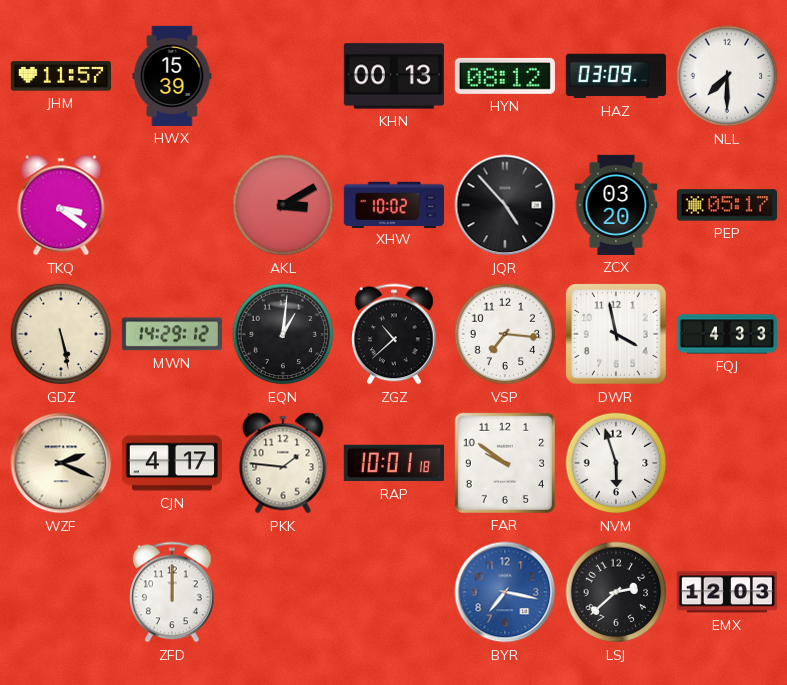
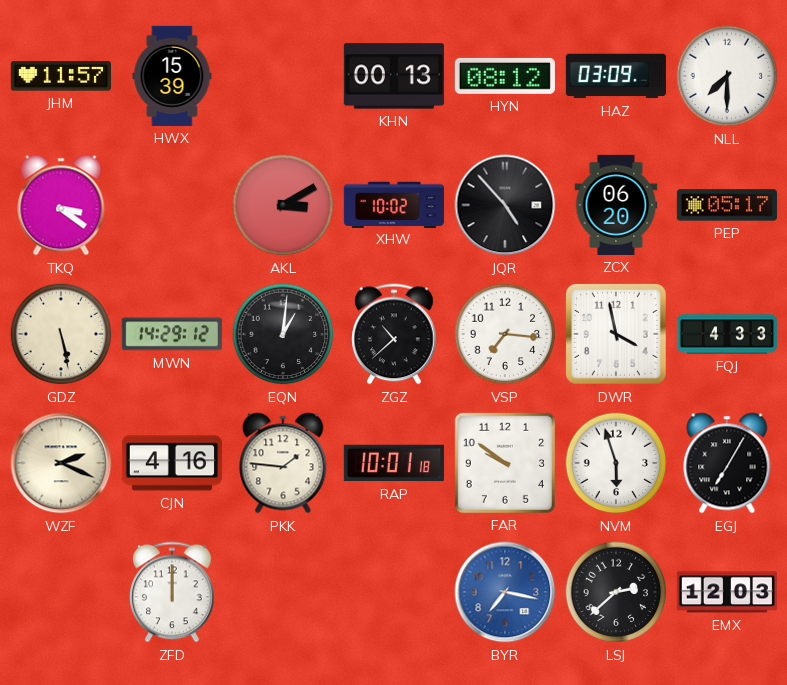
ZCX: 03:20 -> 06:20 (616, 205)
CJN: 4:17 -> 4:16 (172, 463)
EGJ: none -> 7:05 (727, 463)
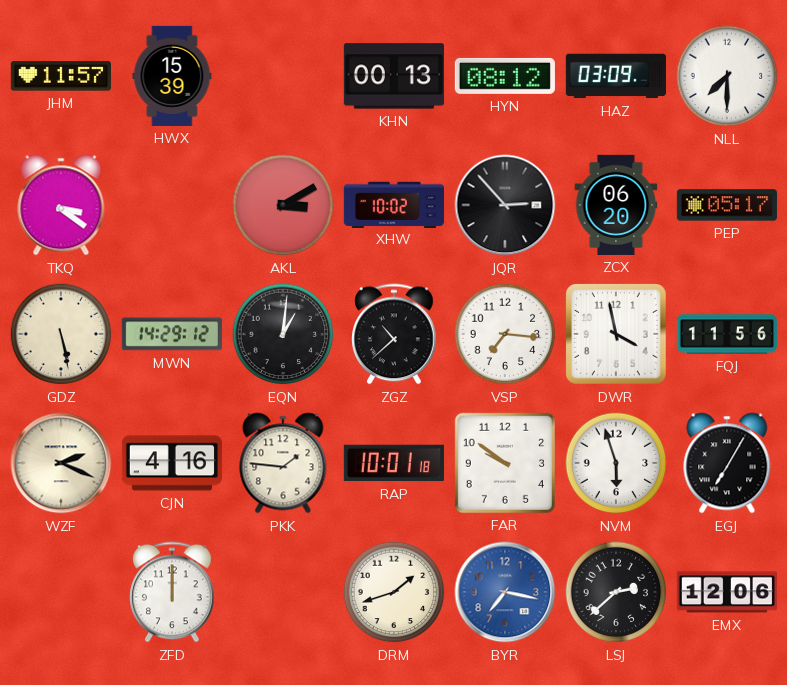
JQR: 4:53 -> 2:53 (505, 205)
FQJ: 4:33 -> 11:56 (726, 334)
DRM: none -> 1:42 (394, 592)
EMX: 12:03 -> 12:06 (727, 592)
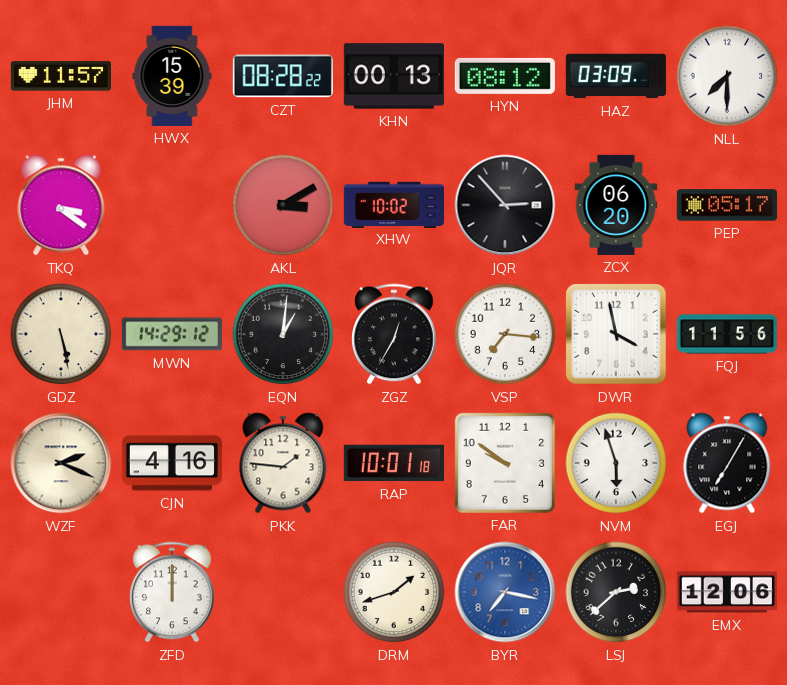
CZT: none -> 08:28 (283, 76)
ZGZ: 10:38 -> 12:35 (394, 334)
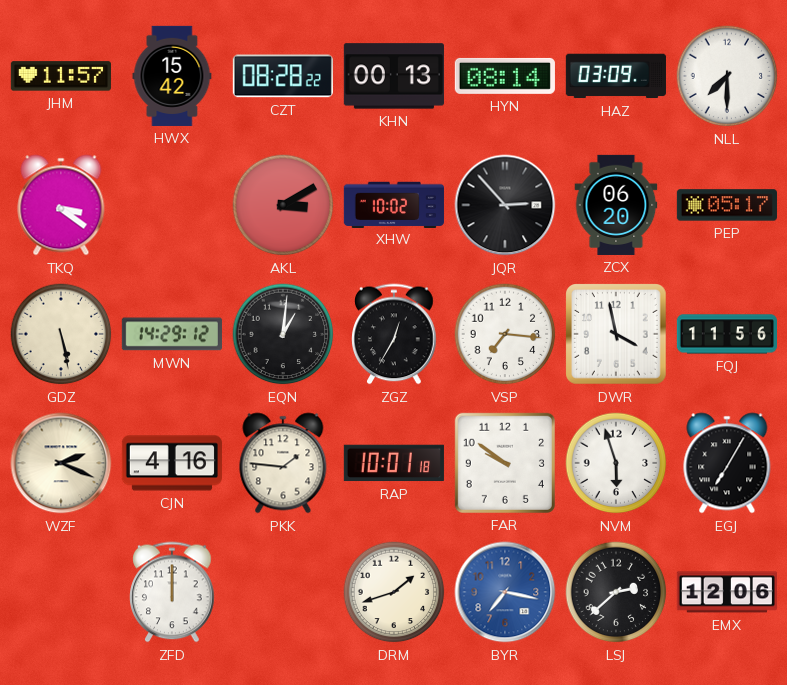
HWX: 15:39 -> 15:42 (172, 76)
HYN: 08:12 -> 08:14 (505, 76)
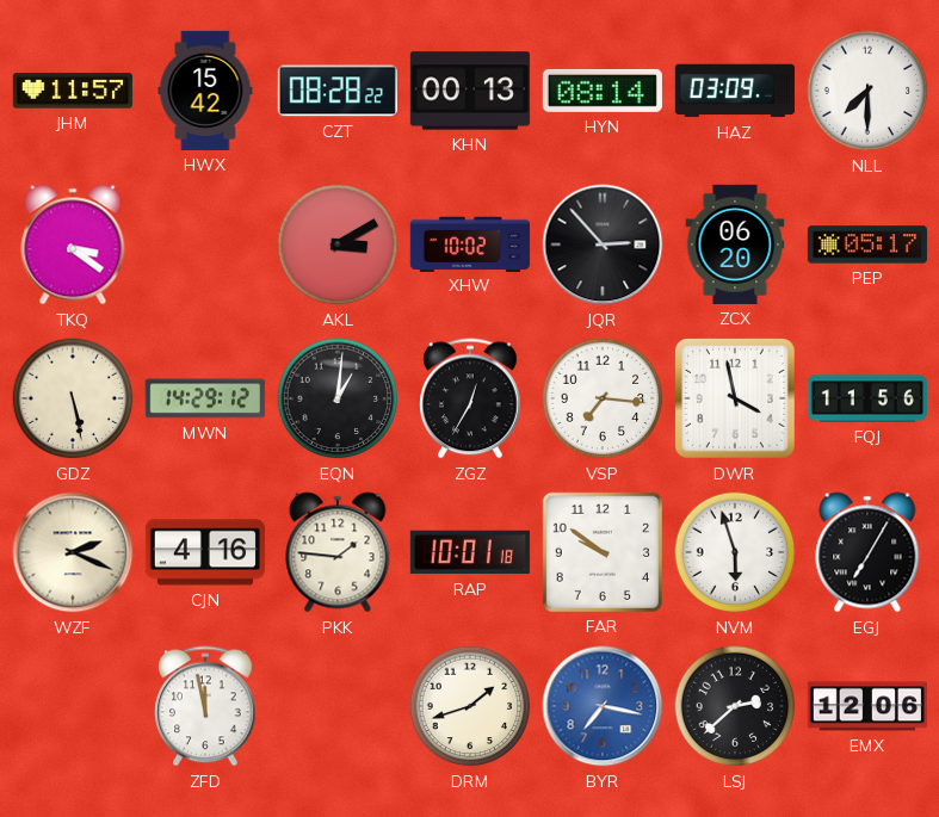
ZFD: 12:00 -> 11:58 (205, 706)
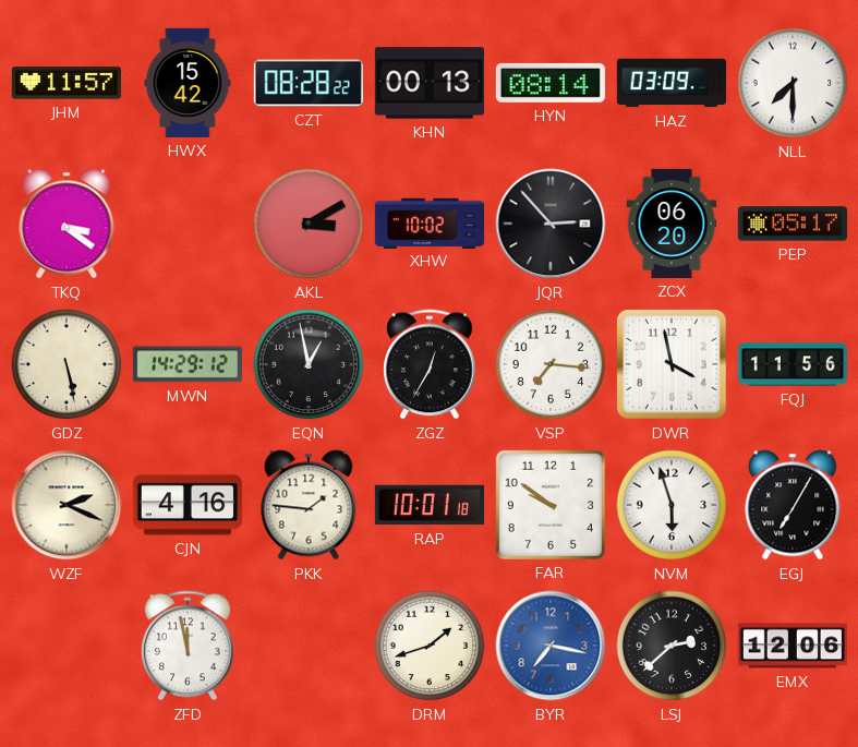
EQN: 1:01 -> 12:58 (309, 364)
